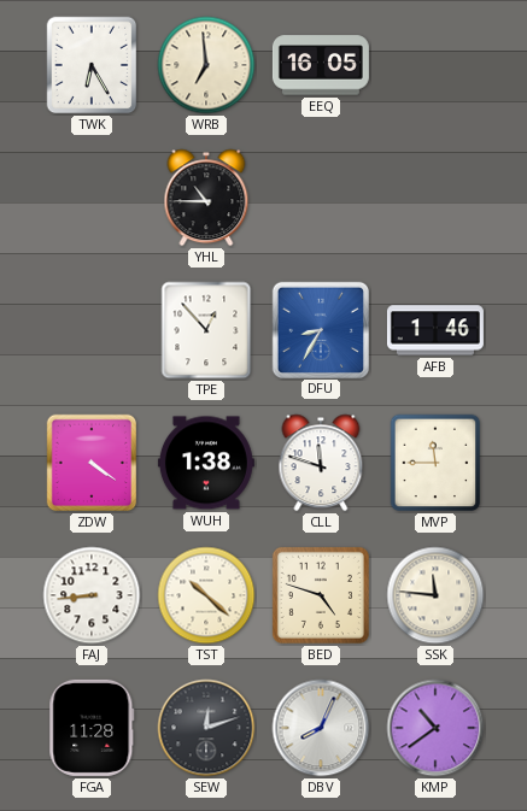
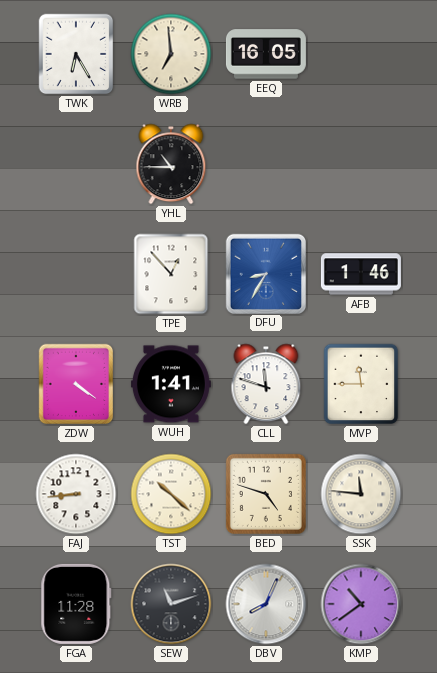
WUH: 1:38 -> 1:41 (171, 384)
SEW: 12:12 -> 11:12 (171, 604)
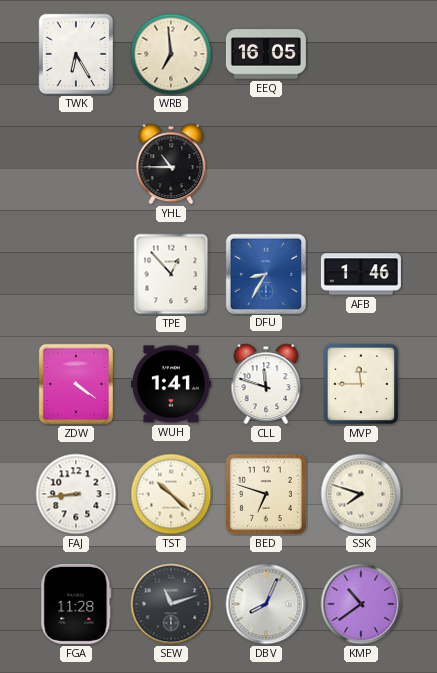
BED: 4:48 -> 6:48 (266, 494)
SSK: 11:46 -> 7:48 (361, 494)
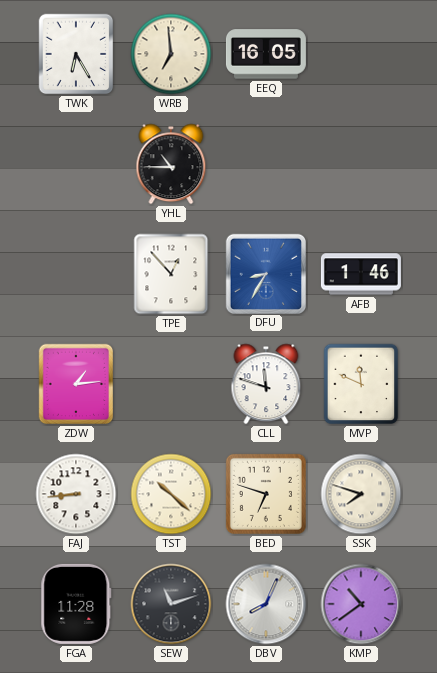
ZDW: 4:21 -> 1:14 (76, 384)
WUH: 1:41 -> none (171, 384)
MVP: 11:45 -> 11:49 (361, 384)
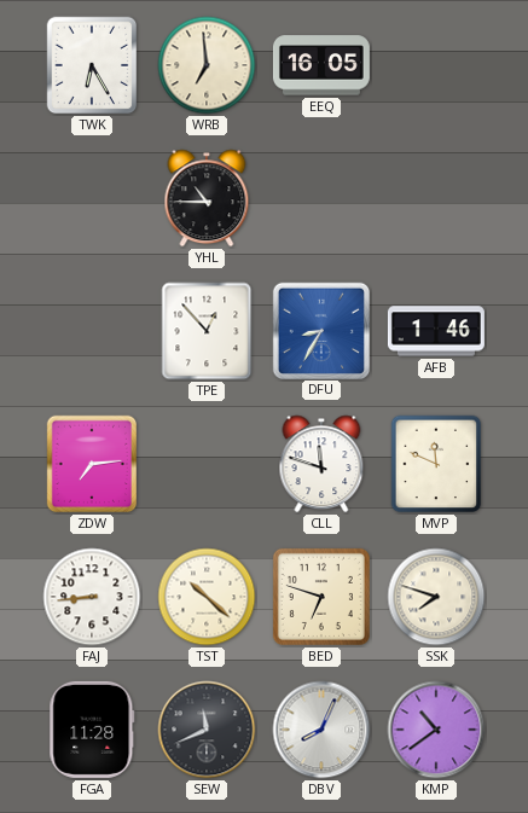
ZDW: 1:14 -> 7:14 (92, 464)
SEW: 11:12 -> 11:41 (207, 730)
